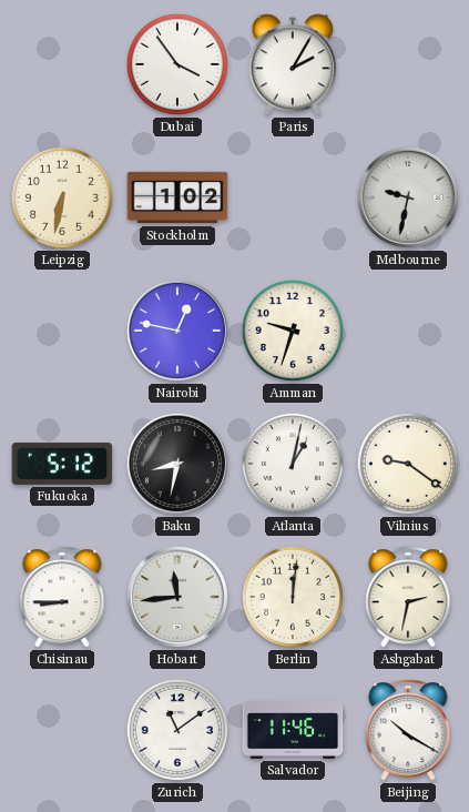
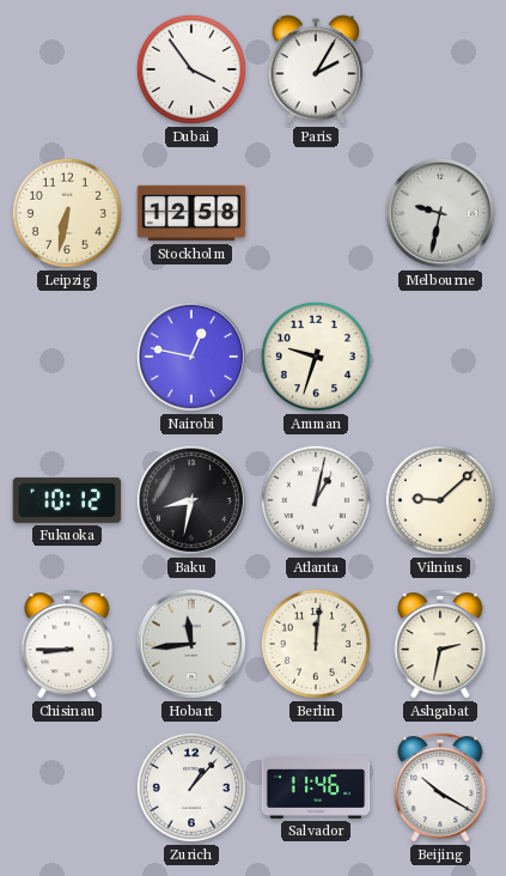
Stockholm: 1:02 -> 12:58 (191, 213)
Fukuoka: 5:12 -> 10:12 (67, 500)
Vilnius: 9:21 -> 9:08 (440, 500)
Zurich: 11:09 -> 1:07 (191, 787)
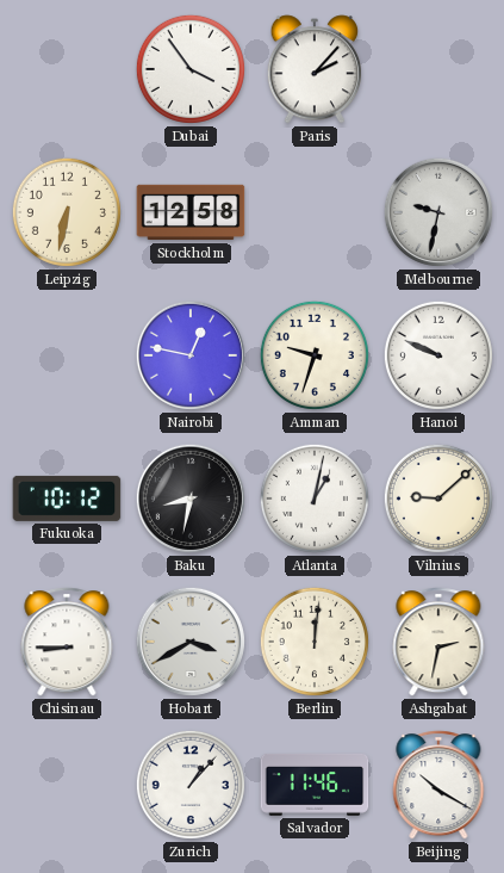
Paris: 2:05 -> 2:07 (315, 69)
Hanoi: none -> 9:49 (438, 355)
Hobart: 11:44 -> 3:40 (191, 642)
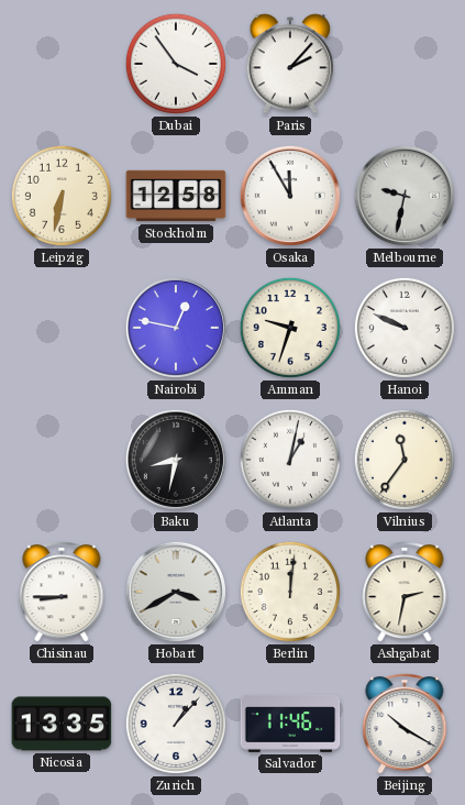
Osaka: none -> 11:55 (290, 196)
Fukuoka: 10:12 -> none (67, 499)
Vilnius: 9:08 -> 11:36 (405, 460)
Nicosia: none -> 13:35 (62, 724)
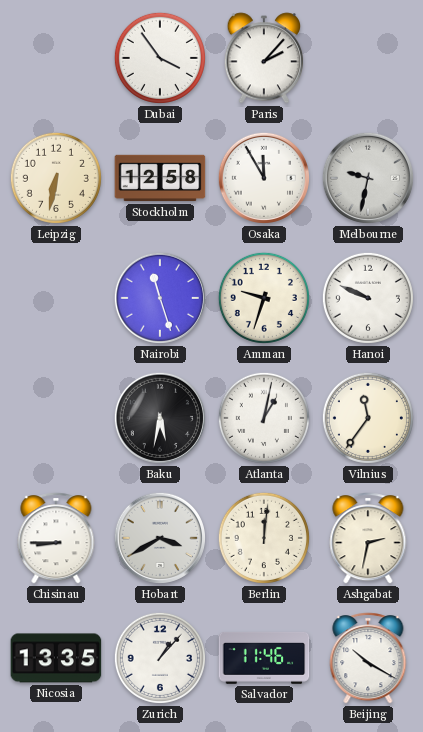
Nairobi: 12:47 -> 11:27 (160, 298)
Baku: 8:32 -> 5:32 (160, 418)
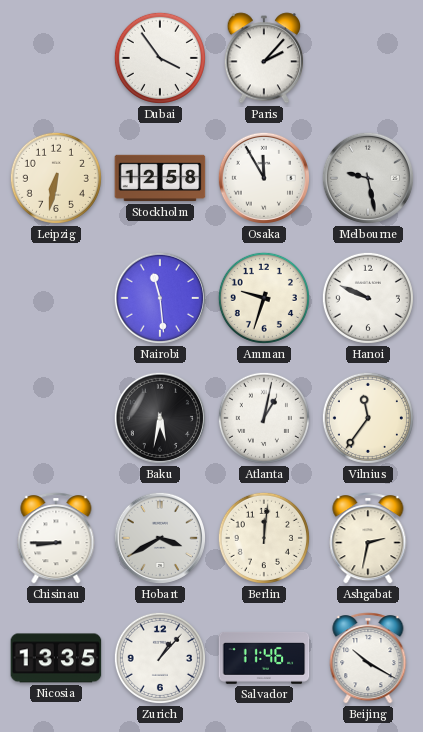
Melbourne: 9:32 -> 9:28 (368, 178)
Nairobi: 11:27 -> 11:29 (160, 298)
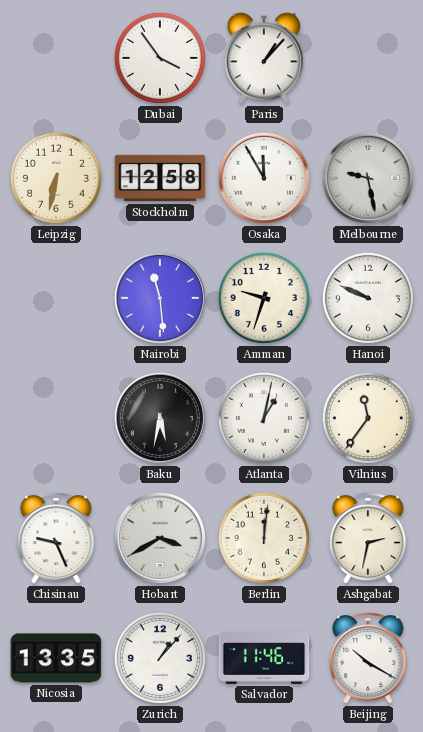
Paris: 2:07 -> 1:07 (264, 58)
Chisinau: 8:45 -> 9:26 (56, 538)
